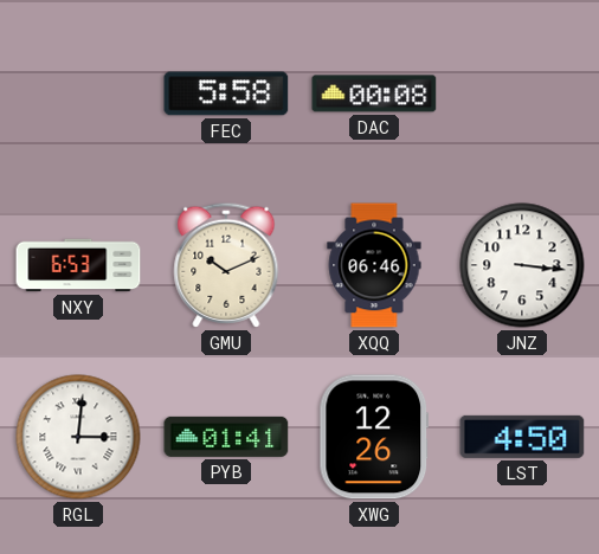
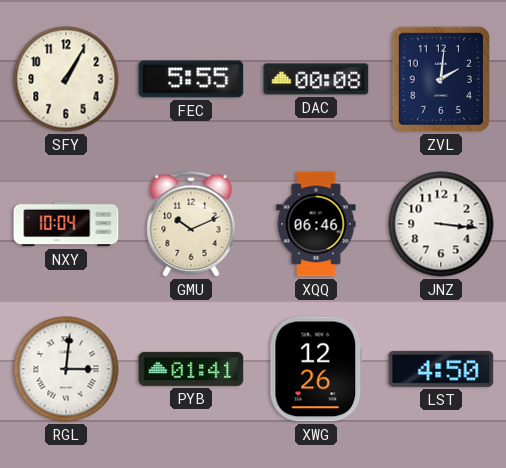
SFY: none -> 1:05 (66, 79)
FEC: 5:58 -> 5:55 (191, 79)
ZVL: none -> 2:01 (441, 79)
NXY: 6:53 -> 10:04 (66, 224)
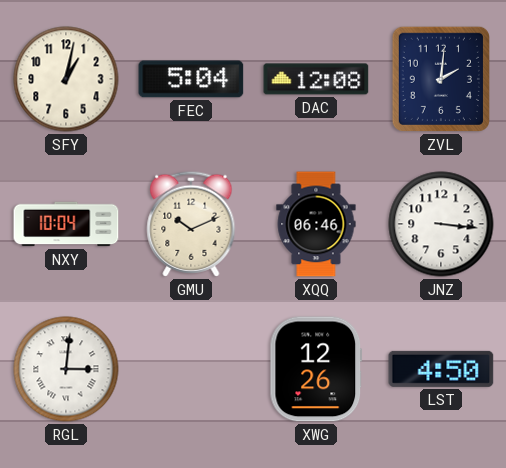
SFY: 1:05 -> 1:02 (66, 79)
FEC: 5:55 -> 5:04 (191, 79)
DAC: 00:08 -> 12:08 (316, 79)
PYB: 01:41 -> none (191, 369)
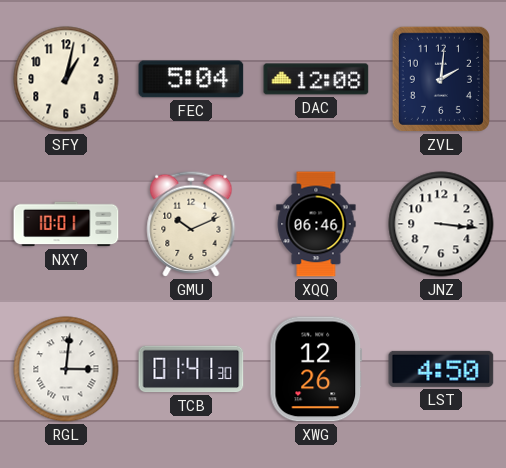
NXY: 10:04 -> 10:01 (66, 224)
TCB: none -> 01:41 (191, 369)
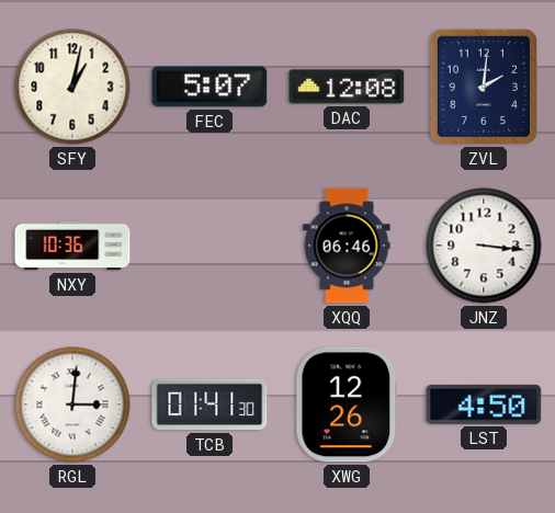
FEC: 5:04 -> 5:07 (209, 87)
NXY: 10:01 -> 10:36 (72, 246)
GMU: 10:11 -> none (191, 224)
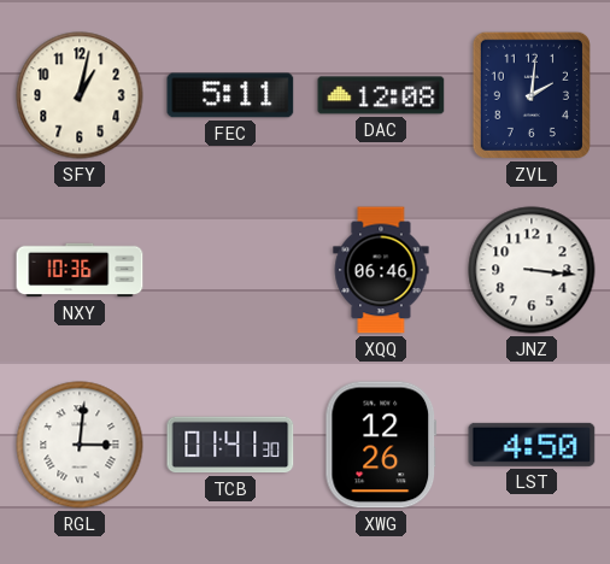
FEC: 5:07 -> 5:11 (230, 95)
